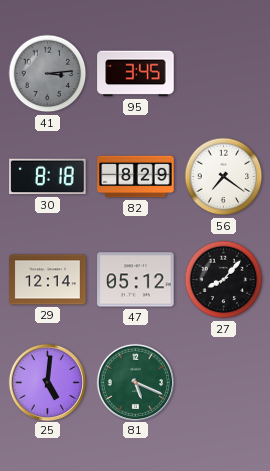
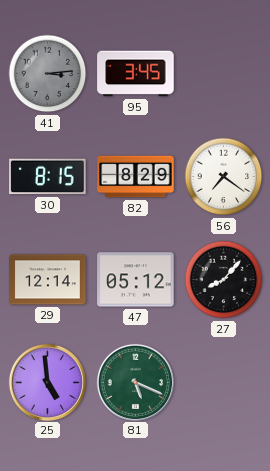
30: 8:18 -> 8:15 (48, 177)
25: 5:01 -> 4:59 (47, 382)
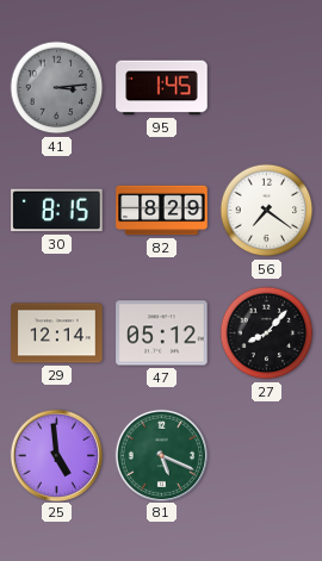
95: 3:45 -> 1:45 (162, 88)
